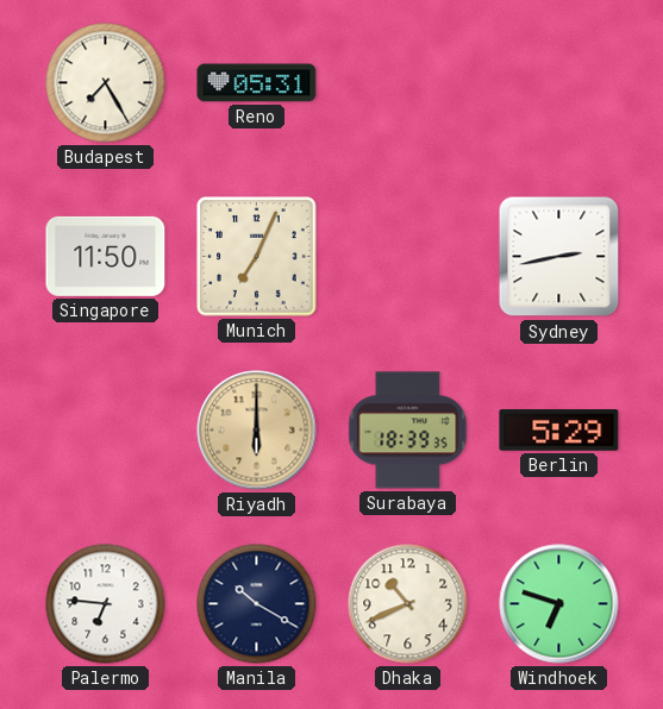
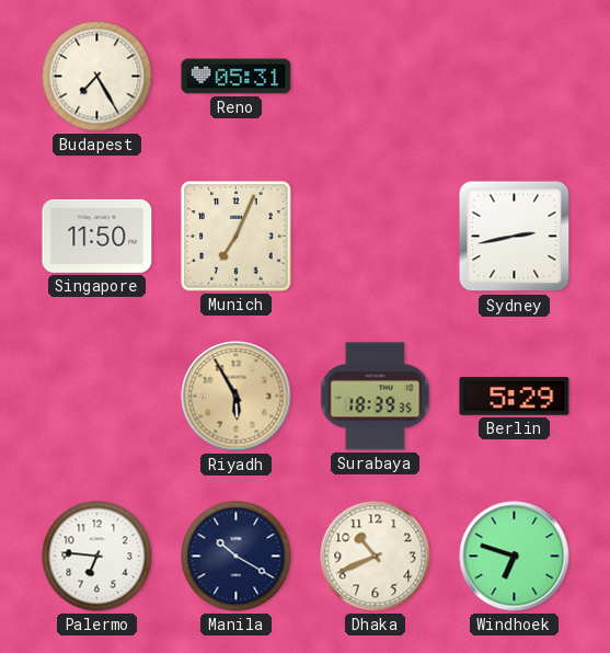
Riyadh: 6:00 -> 5:55 (237, 397)
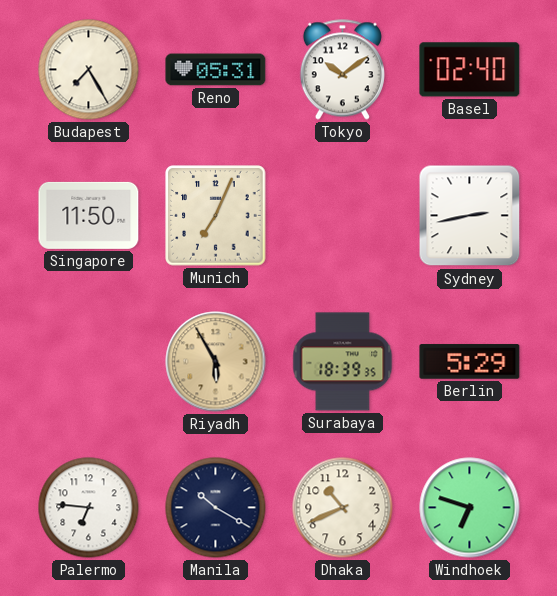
Tokyo: none -> 10:09 (342, 70)
Basel: none -> 02:40 (470, 70)
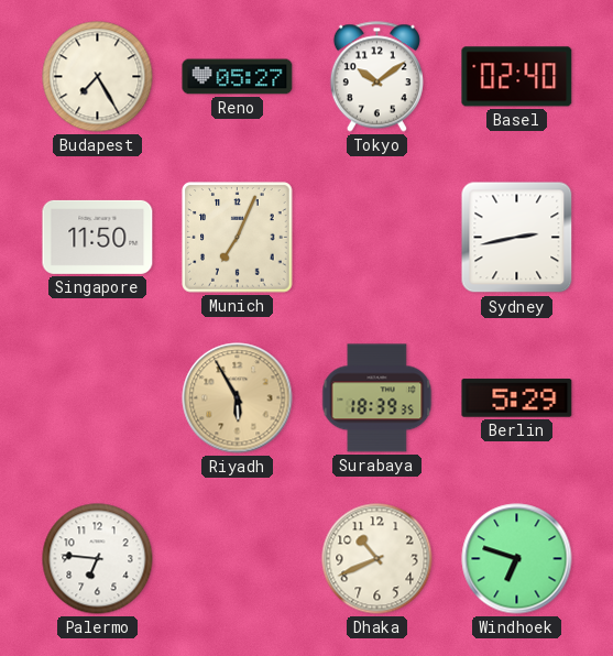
Reno: 05:31 -> 05:27 (238, 77)
Manila: 10:20 -> none (216, 508)
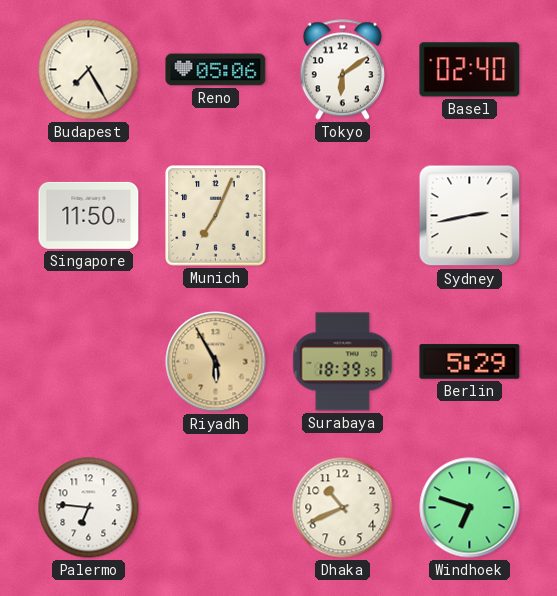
Reno: 05:27 -> 05:06 (216, 70)
Tokyo: 10:09 -> 6:09 (342, 70)
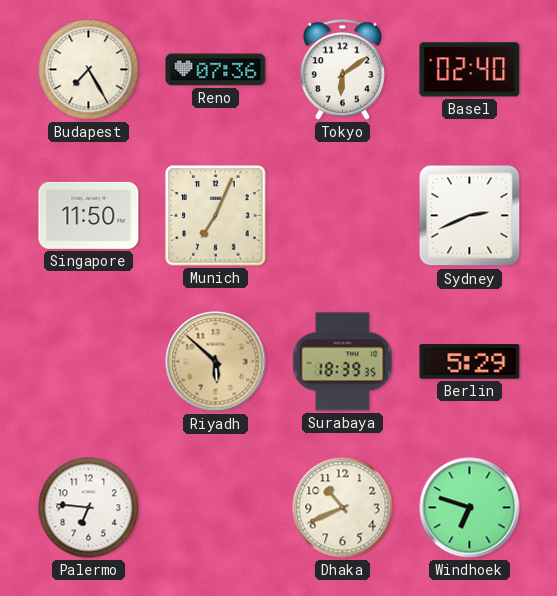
Reno: 05:06 -> 07:36 (216, 70)
Sydney: 2:43 -> 2:41 (470, 216)
Riyadh: 5:55 -> 5:52 (216, 362)
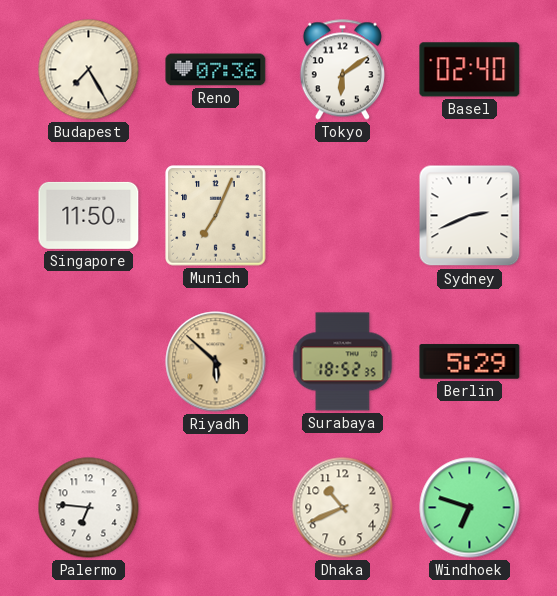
Surabaya: 18:39 -> 18:52 (343, 362)
